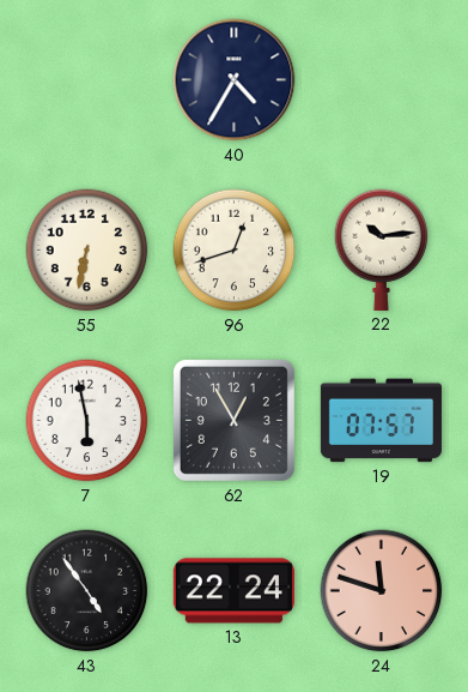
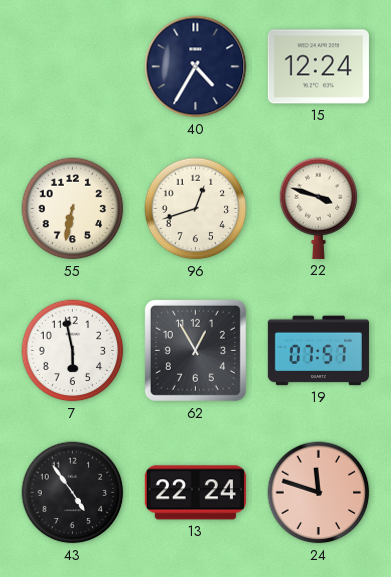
15: none -> 12:24 (318, 67)
22: 10:14 -> 3:48 (319, 208)
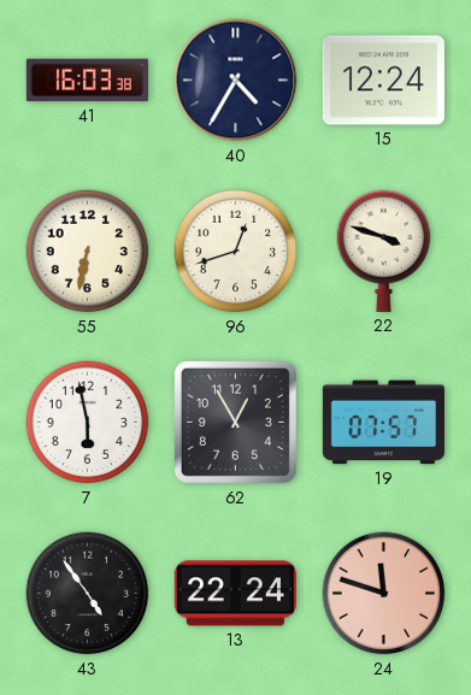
41: none -> 16:03 (87, 81)
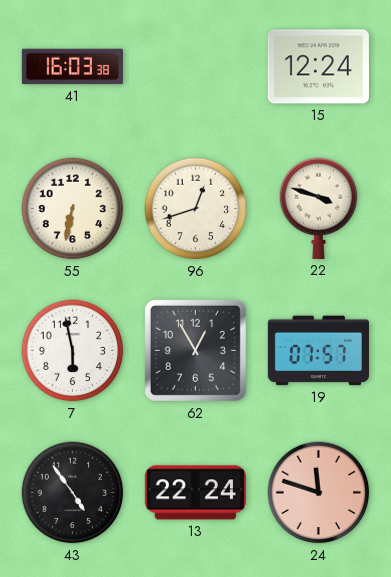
40: 4:35 -> none (236, 81)
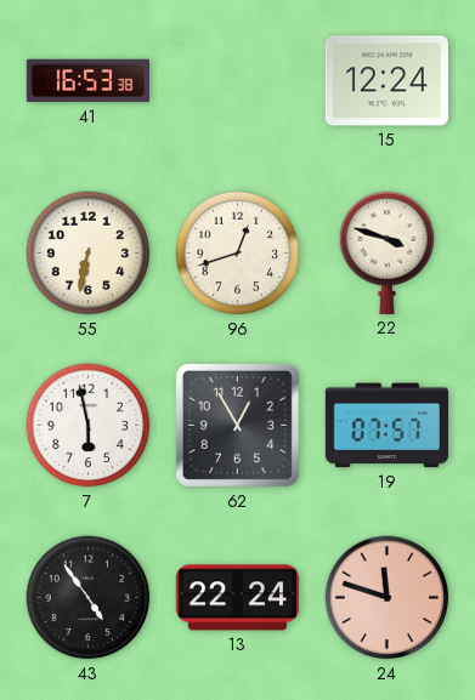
41: 16:03 -> 16:53 (87, 81)
